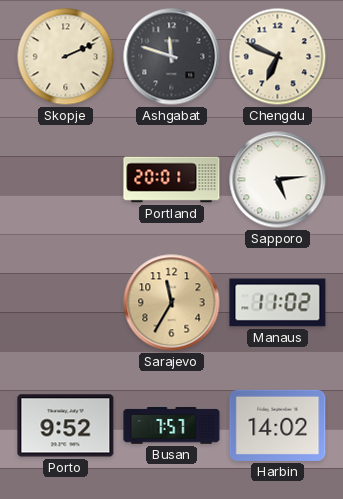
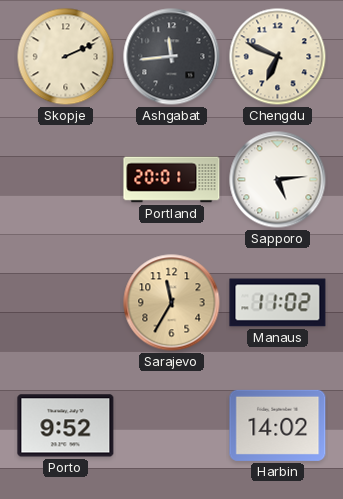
Ashgabat: 11:48 -> 11:44 (172, 57)
Busan: 7:57 -> none (172, 426)
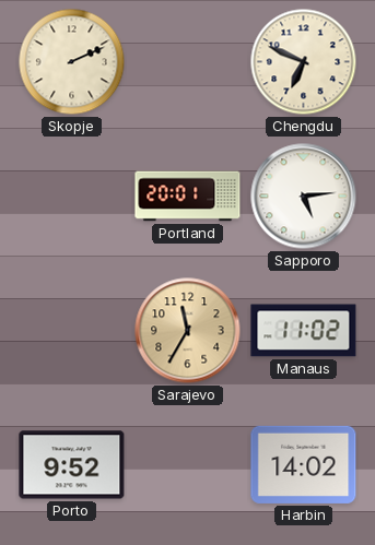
Ashgabat: 11:44 -> none (172, 57)
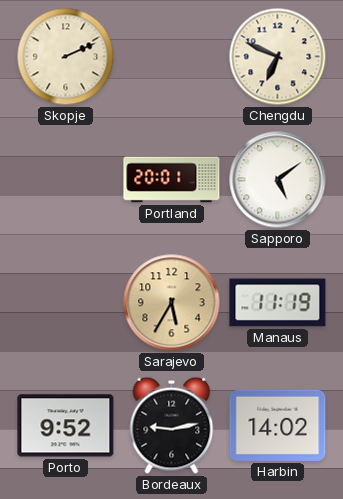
Sapporo: 5:14 -> 5:09 (278, 180)
Sarajevo: 11:35 -> 5:35 (172, 303)
Manaus: 11:02 -> 11:19 (278, 303)
Bordeaux: none -> 9:13 (172, 425)
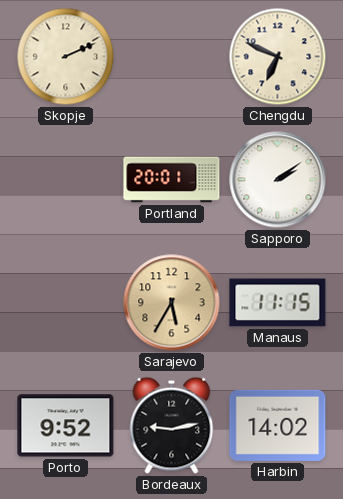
Sapporo: 5:09 -> 2:09 (278, 180)
Manaus: 11:19 -> 11:15 (278, 303)
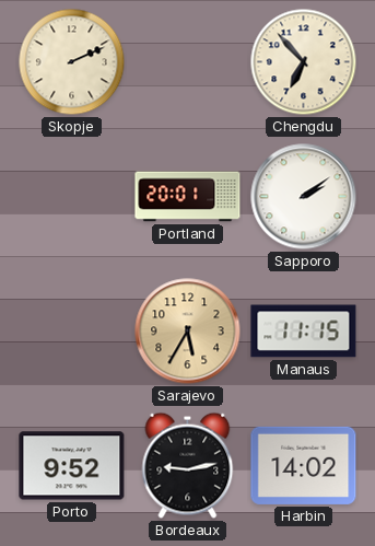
Chengdu: 6:49 -> 6:53 (304, 62)
